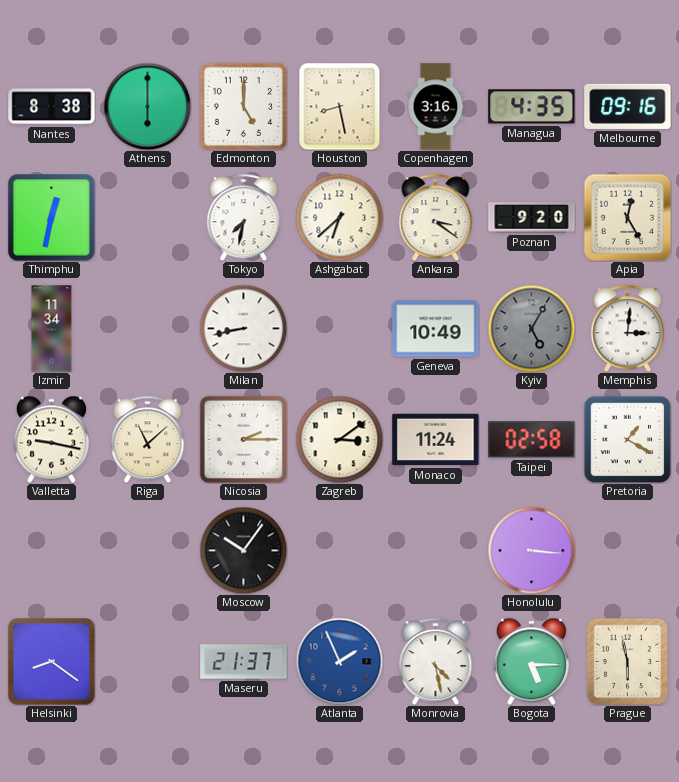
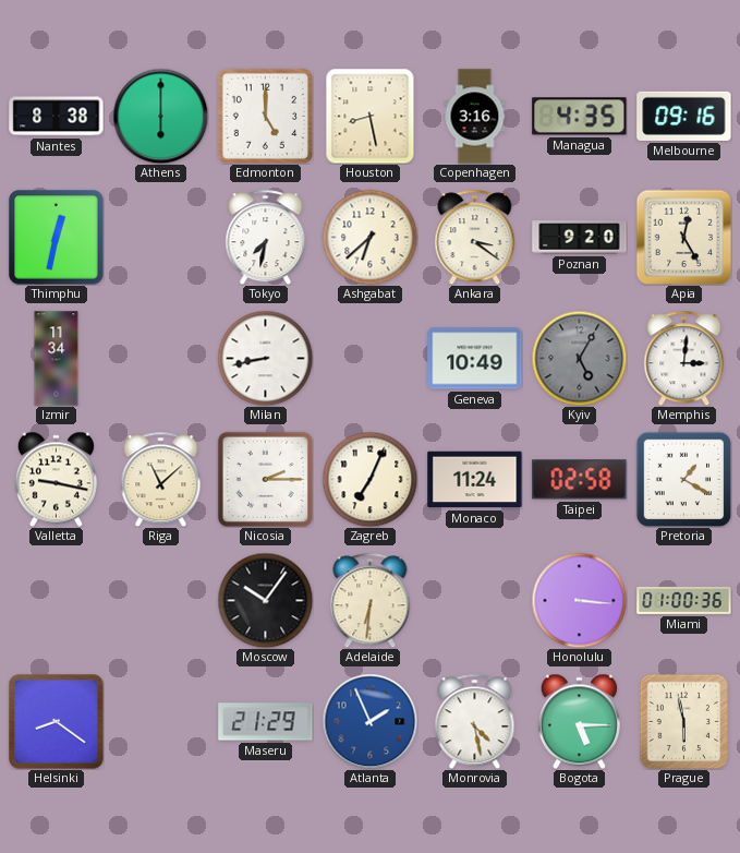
Zagreb: 3:09 -> 7:04 (369, 479)
Adelaide: none -> 6:31 (371, 600)
Miami: none -> 01:00 (684, 600)
Maseru: 21:37 -> 21:29 (266, 722)
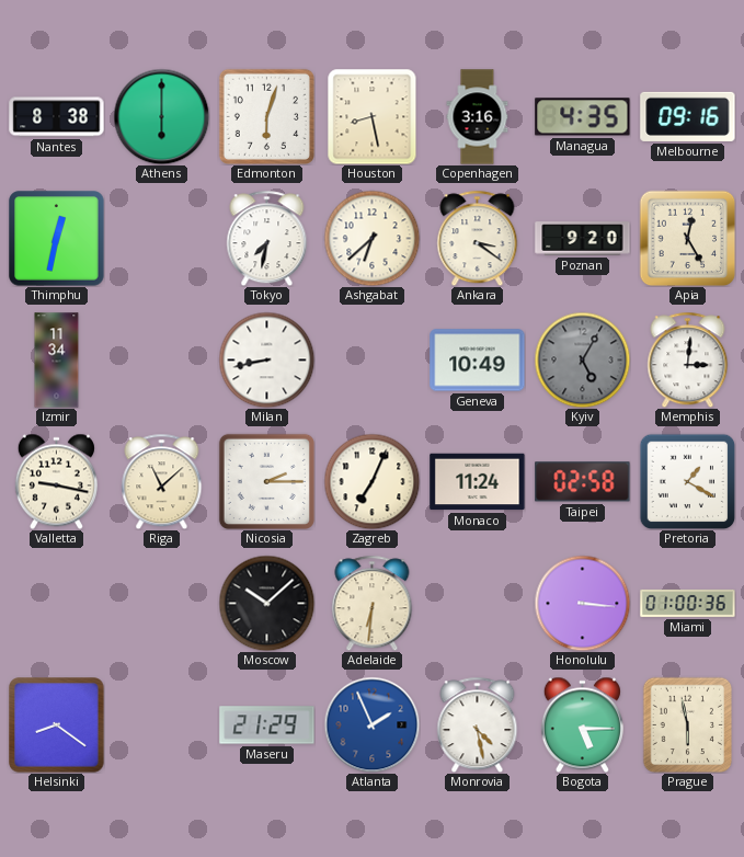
Edmonton: 5:00 -> 6:03 (266, 116)
Moscow: 10:06 -> 10:08 (266, 603)
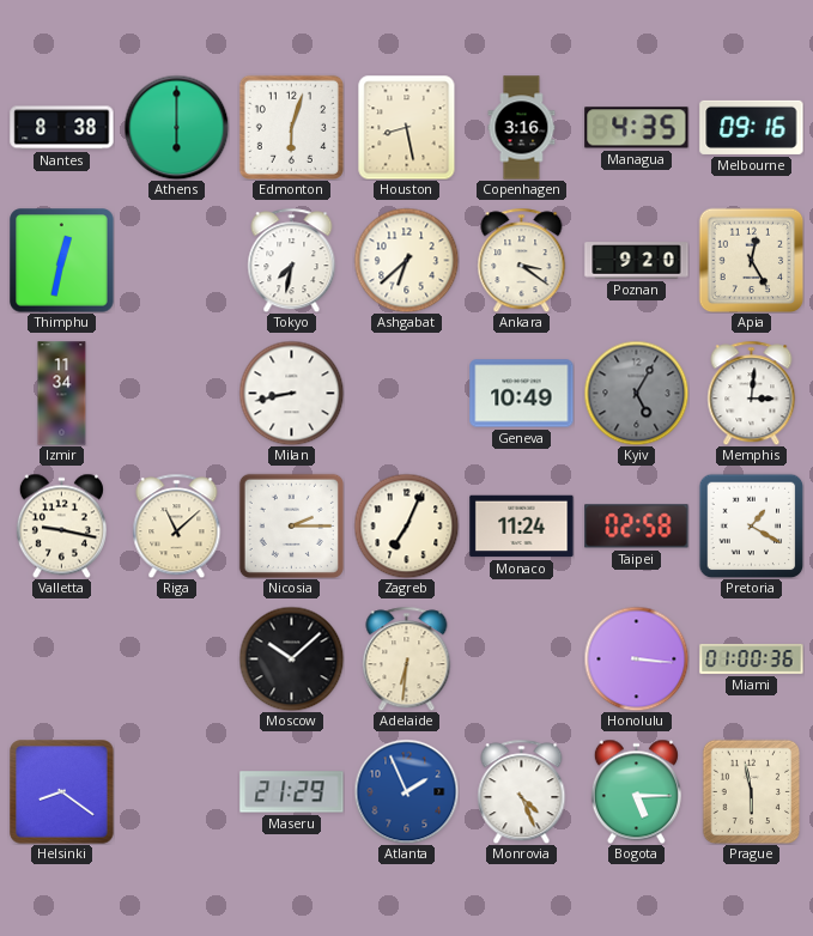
Monrovia: 4:28 -> 4:26 (522, 791)
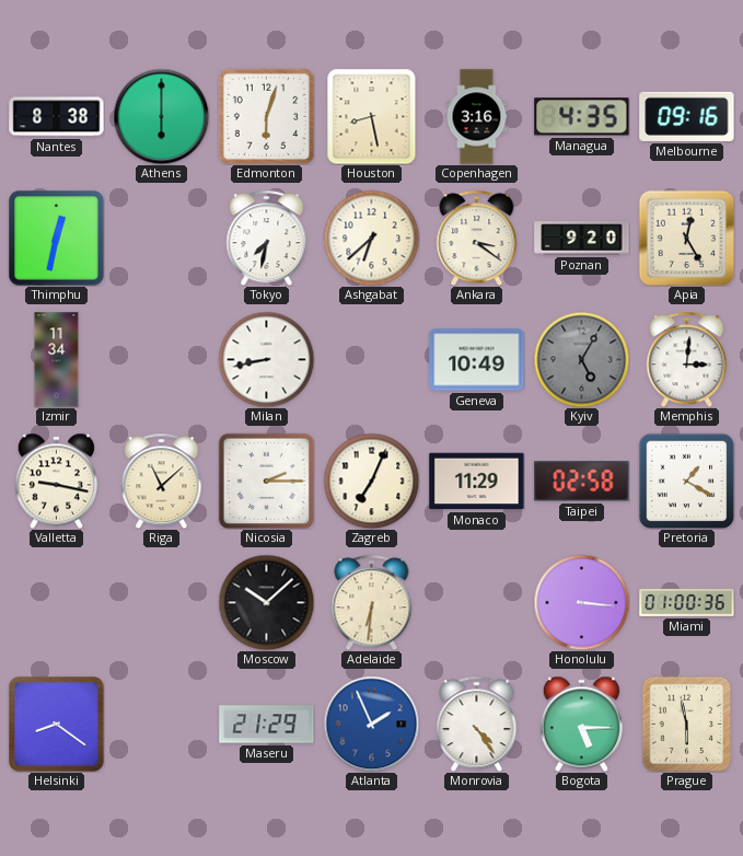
Monaco: 11:24 -> 11:29 (477, 482)
Monrovia: 4:26 -> 4:24 (477, 724)
